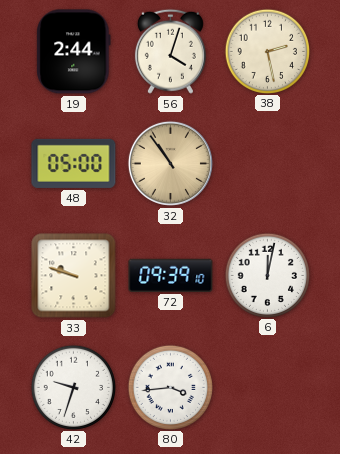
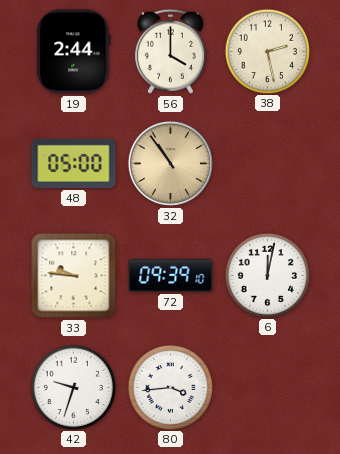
56: 4:03 -> 4:00 (170, 51)
33: 9:48 -> 9:46 (74, 276)
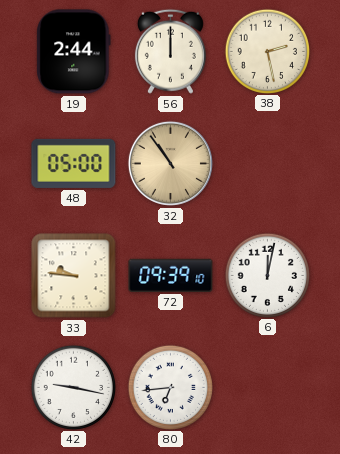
56: 4:00 -> 12:00 (170, 51)
42: 9:33 -> 9:17 (73, 387)
80: 3:44 -> 6:44 (170, 387)
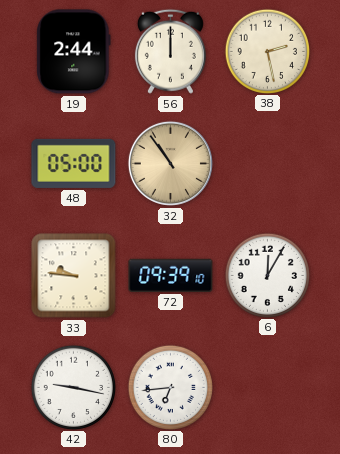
6: 12:02 -> 12:05 (267, 275)
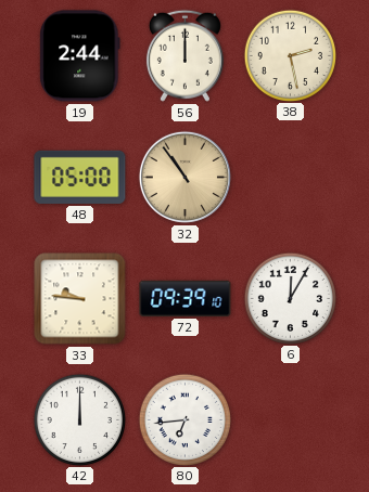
42: 9:17 -> 12:00 (79, 419)
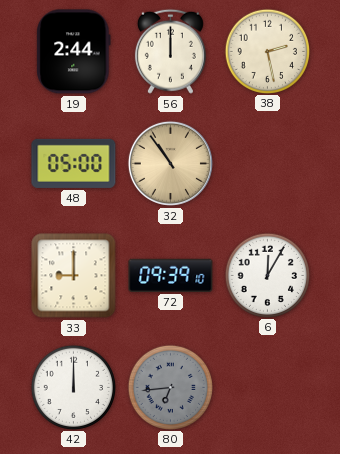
33: 9:46 -> 9:00 (74, 276)
80 dial: white -> grey (170, 387)
